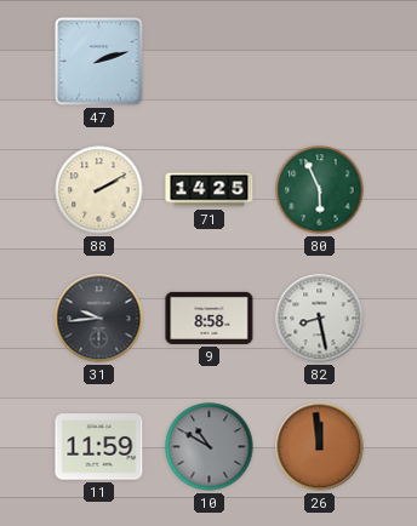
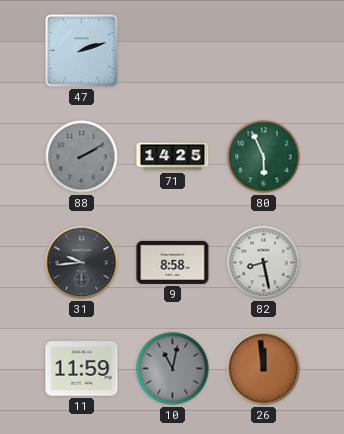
88 dial: cream -> grey (82, 157)
10: 10:50 -> 11:02 (173, 369)
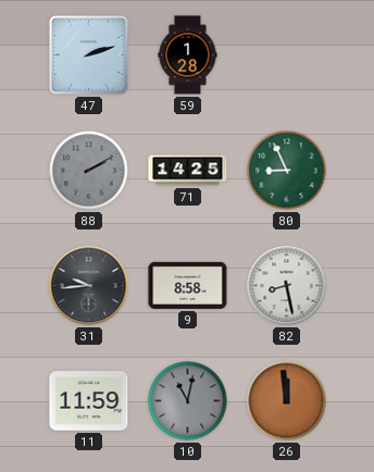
59: none -> 1:28 (188, 55)
80: 5:56 -> 8:56 (287, 171)
